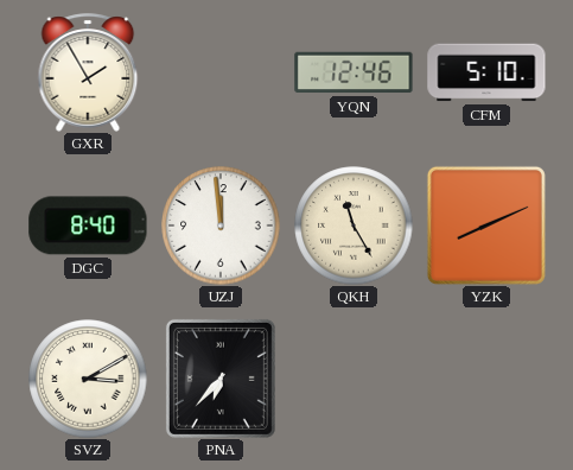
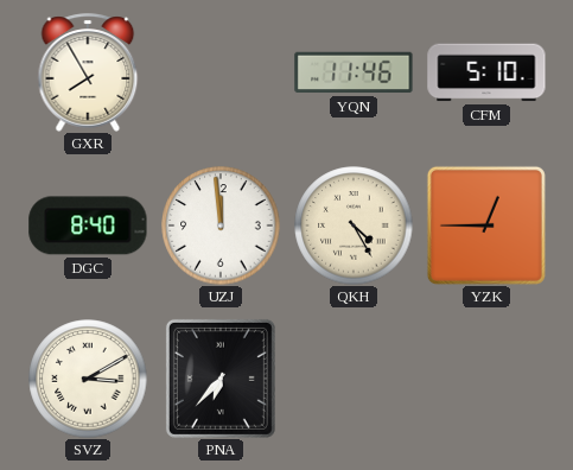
GXR: 1:55 -> 7:55 (88, 72)
YQN: 12:46 -> 11:46 (354, 72)
QKH: 11:25 -> 4:25 (354, 226)
YZK: 8:11 -> 12:45 (486, 226)
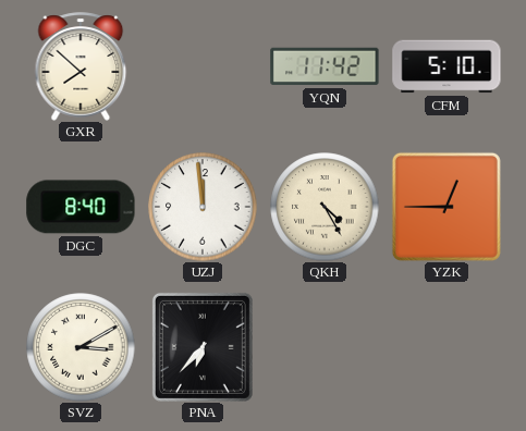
GXR: 7:55 -> 7:52 (81, 66)
YQN: 11:46 -> 11:42 (325, 66)
